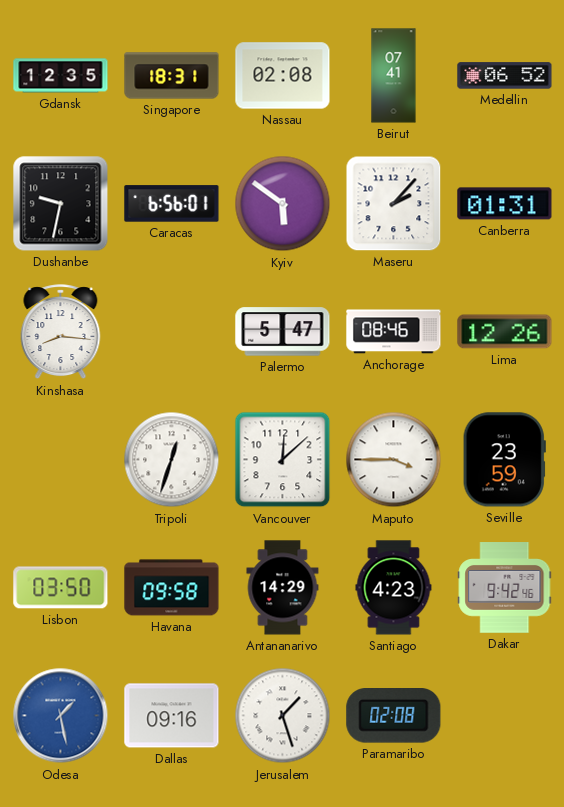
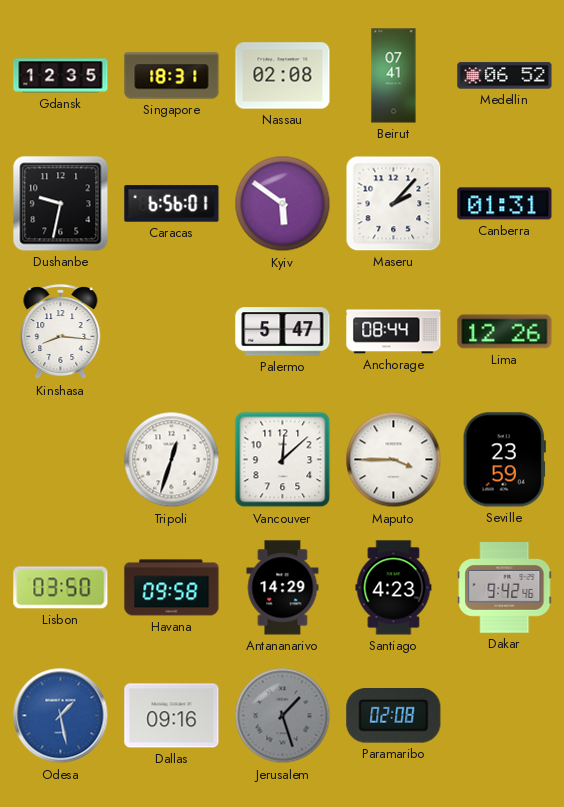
Anchorage: 08:46 -> 08:44 (394, 332)
Jerusalem dial: white -> grey (283, 716)
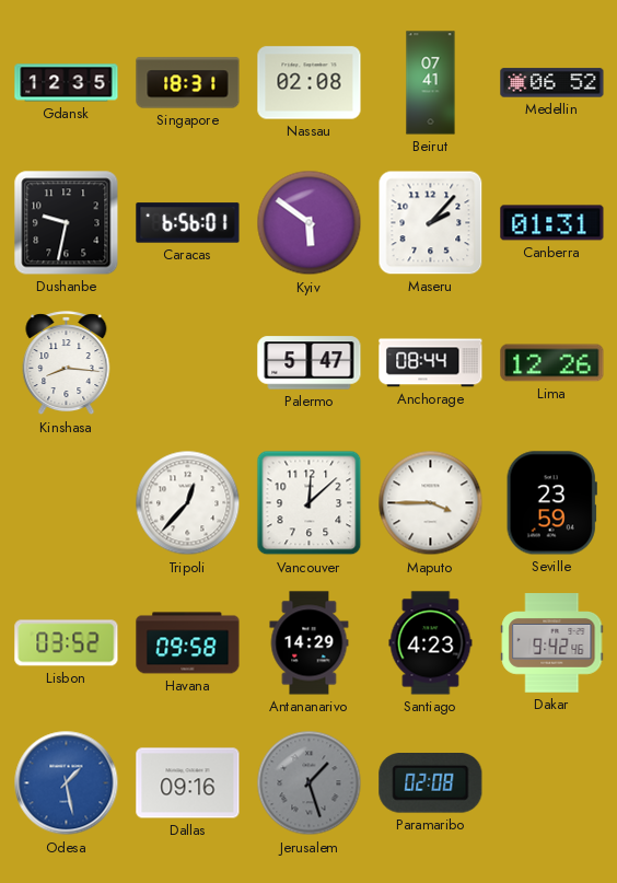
Tripoli: 12:33 -> 12:37 (188, 503)
Lisbon: 03:50 -> 03:52 (67, 643)
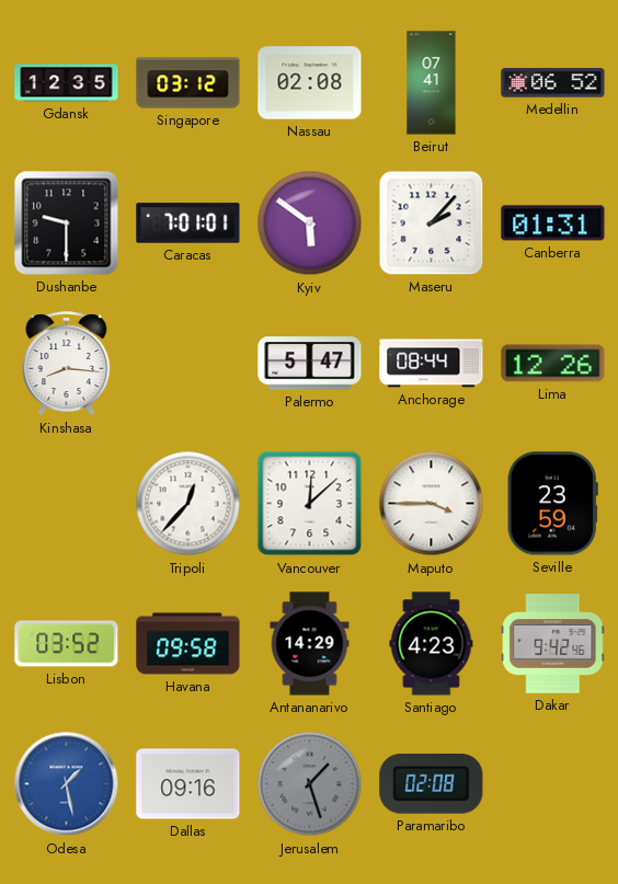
Singapore: 18:31 -> 03:12 (188, 83)
Dushanbe: 9:32 -> 9:30 (67, 223)
Caracas: 6:56 -> 7:01 (188, 223)
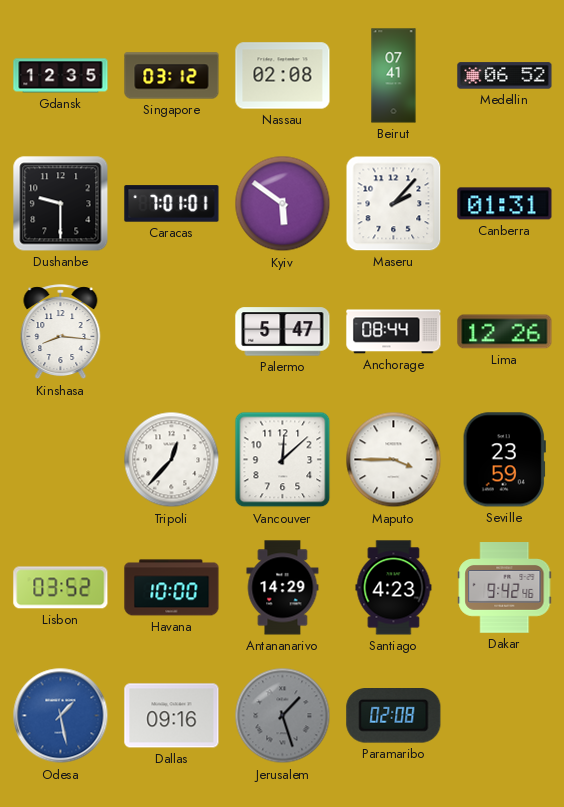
Havana: 09:58 -> 10:00 (172, 588)
